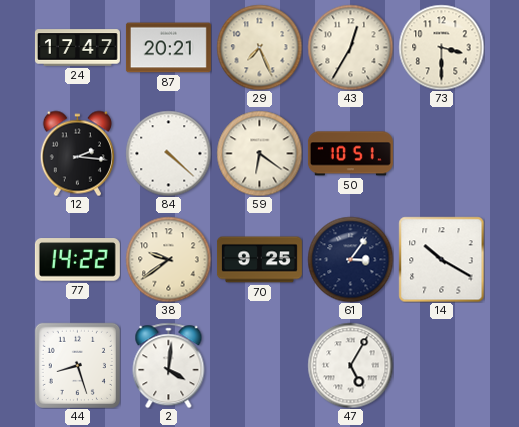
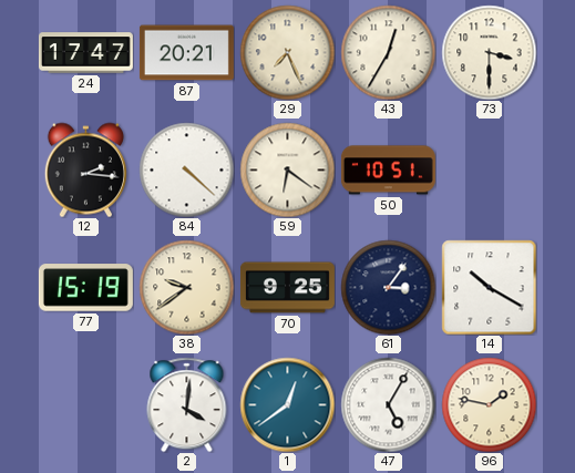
77: 14:22 -> 15:19 (85, 288)
44: 8:27 -> none (77, 365)
1: none -> 12:39 (287, 404)
96: none -> 1:47 (489, 404)
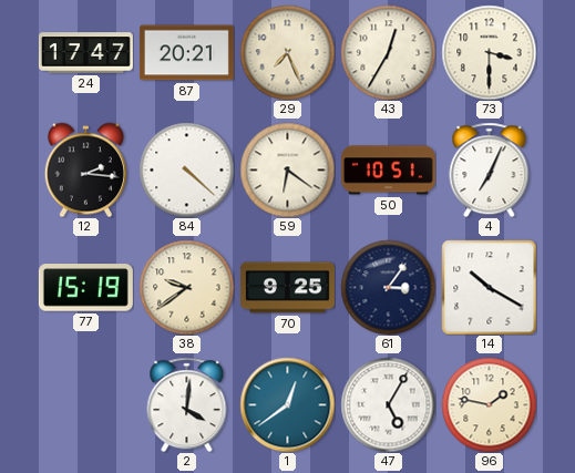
4: none -> 7:04 (490, 169)
